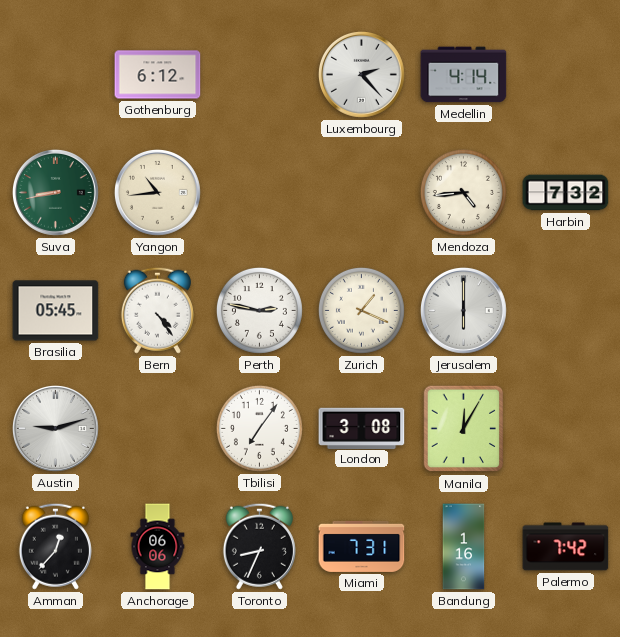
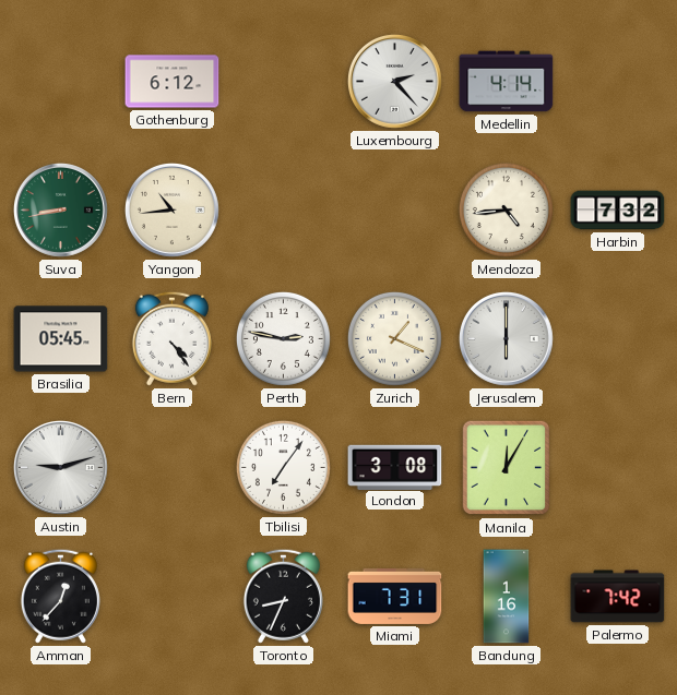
Anchorage: 06:06 -> none (158, 547)
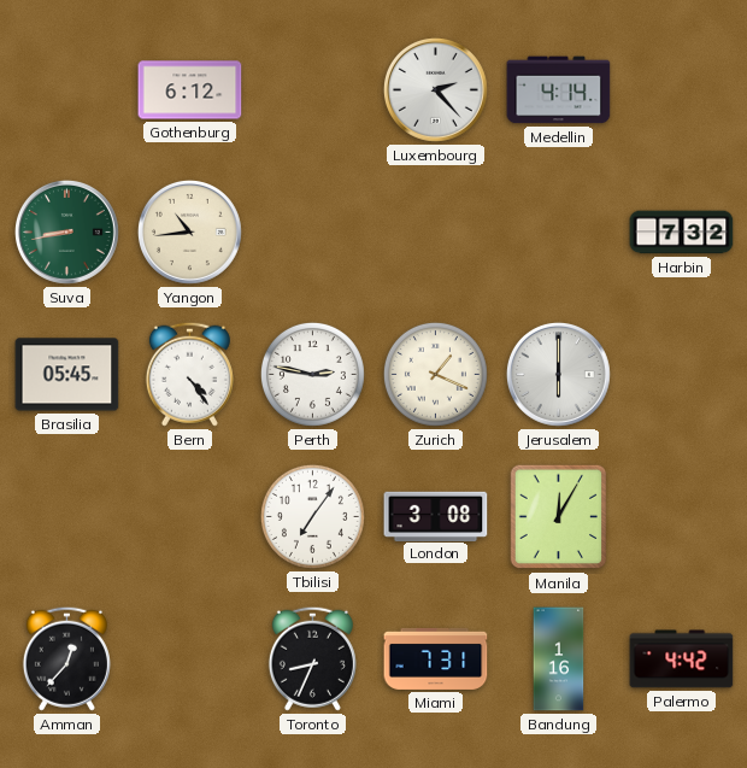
Mendoza: 4:44 -> none (506, 209)
Austin: 9:12 -> none (60, 467)
Palermo: 7:42 -> 4:42 (682, 659)
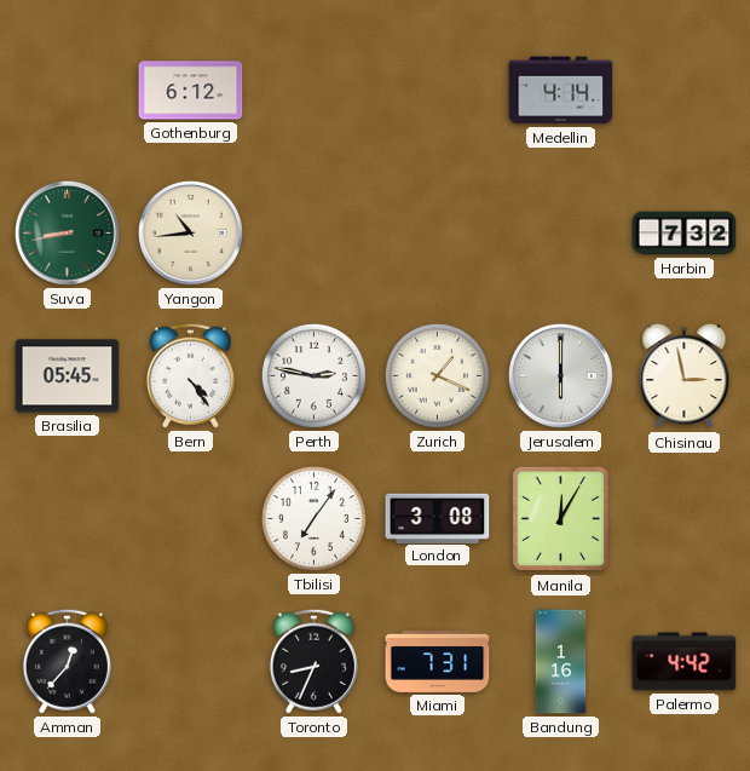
Luxembourg: 2:23 -> none (435, 89)
Chisinau: none -> 2:58 (685, 376)
